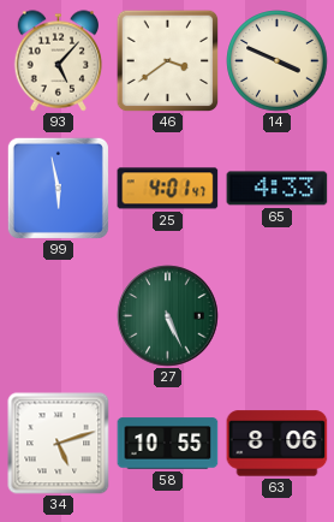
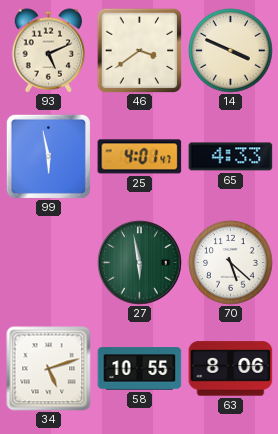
93: 5:07 -> 5:11 (49, 51)
27: 5:26 -> 5:58 (140, 263)
70: none -> 5:22 (231, 263)
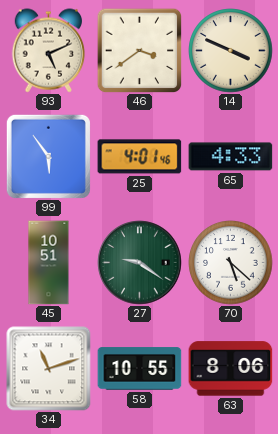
99: 5:58 -> 5:54 (48, 156)
25: 4:01:47 -> 4:01:46 (140, 157)
45: none -> 10:51 (49, 263)
27: 5:58 -> 9:21 (140, 263)
34: 5:12 -> 11:12 (49, 369)
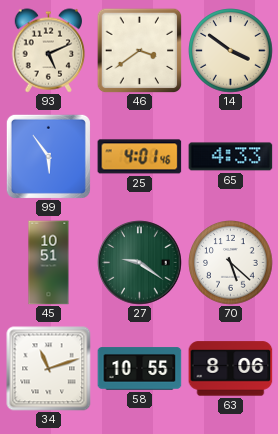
14: 3:49 -> 3:51 (231, 51)
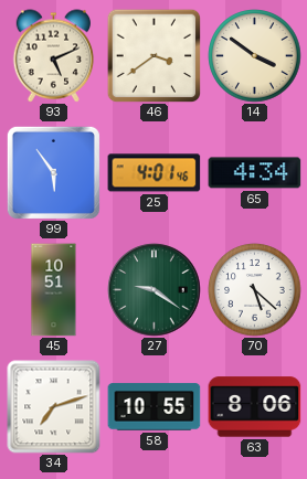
65: 4:33 -> 4:34 (255, 173)
34: 11:12 -> 7:12 (54, 407)
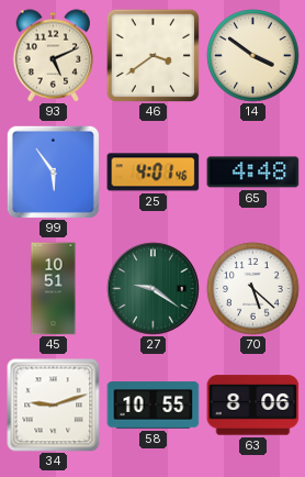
65: 4:34 -> 4:48 (253, 173)
34: 7:12 -> 9:12 (54, 406)
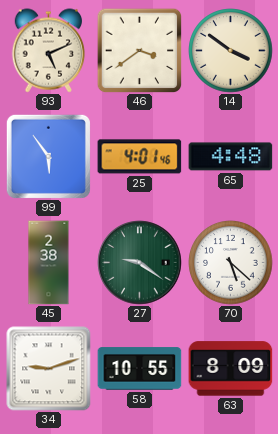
45: 10:51 -> 2:38 (49, 263)
63: 8:06 -> 8:09 (231, 369)
